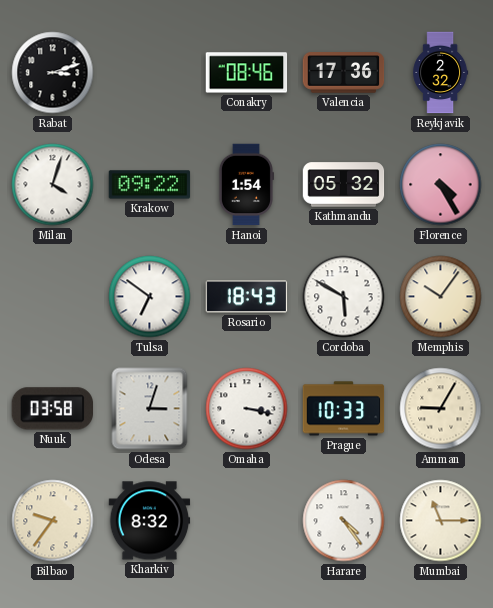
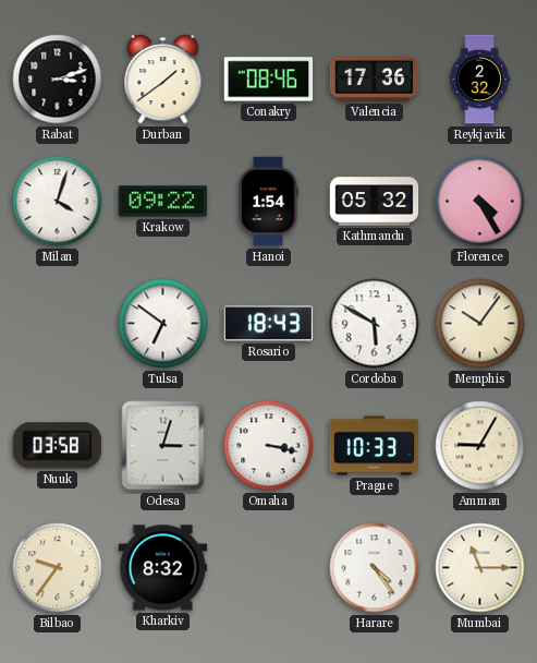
Durban: none -> 1:39 (163, 80)
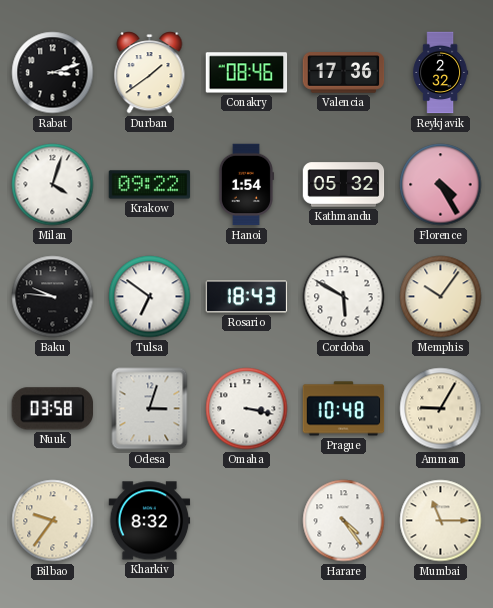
Baku: none -> 9:46 (53, 297)
Prague: 10:33 -> 10:48 (344, 409)
